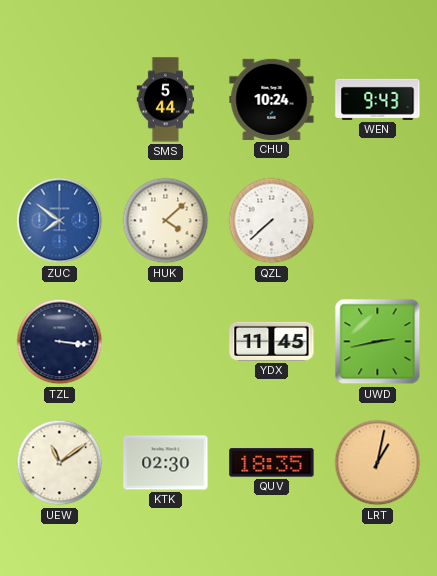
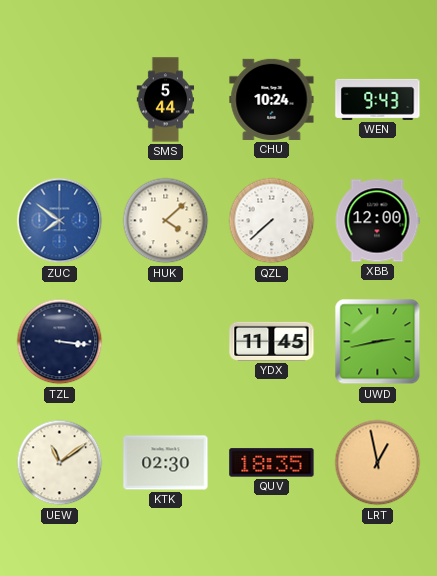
XBB: none -> 12:00 (377, 221)
LRT: 1:02 -> 12:58 (378, 463)
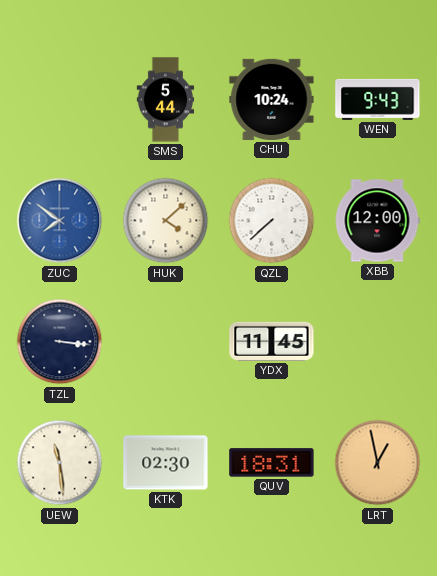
UWD: 2:43 -> none (378, 342)
UEW: 11:09 -> 11:29 (60, 463)
QUV: 18:35 -> 18:31 (272, 463)
